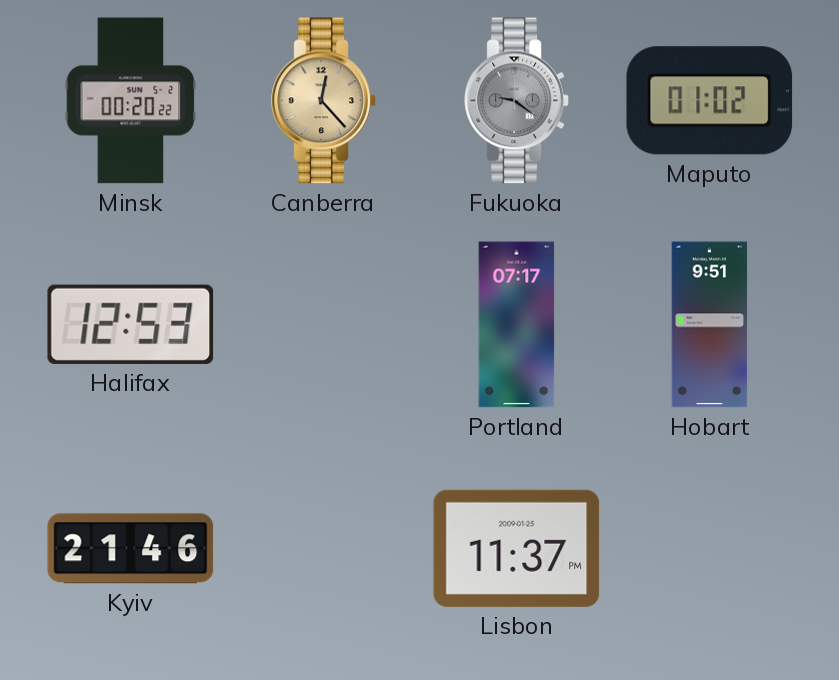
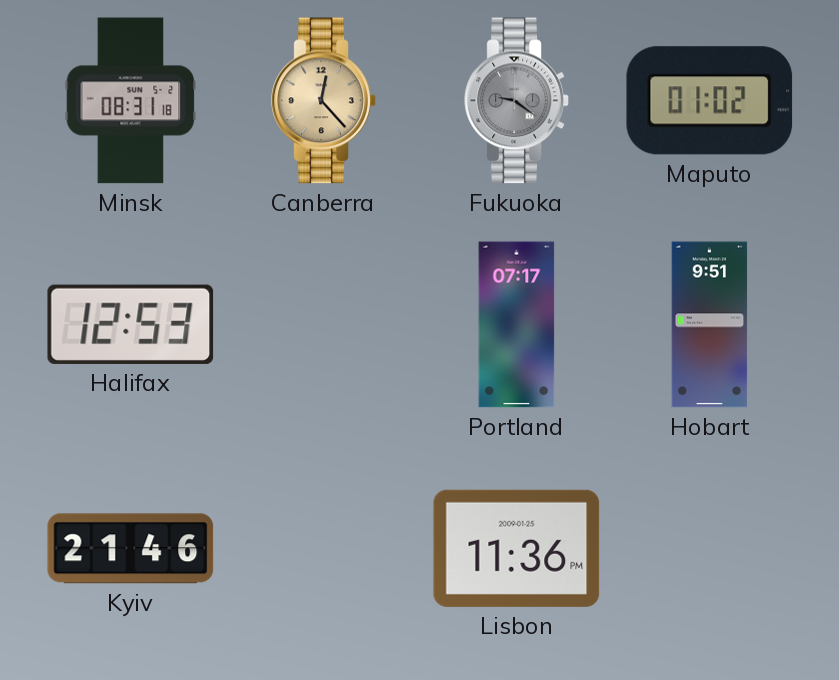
Minsk: 00:20 -> 08:31 (131, 101)
Lisbon: 11:37 -> 11:36 (517, 548)
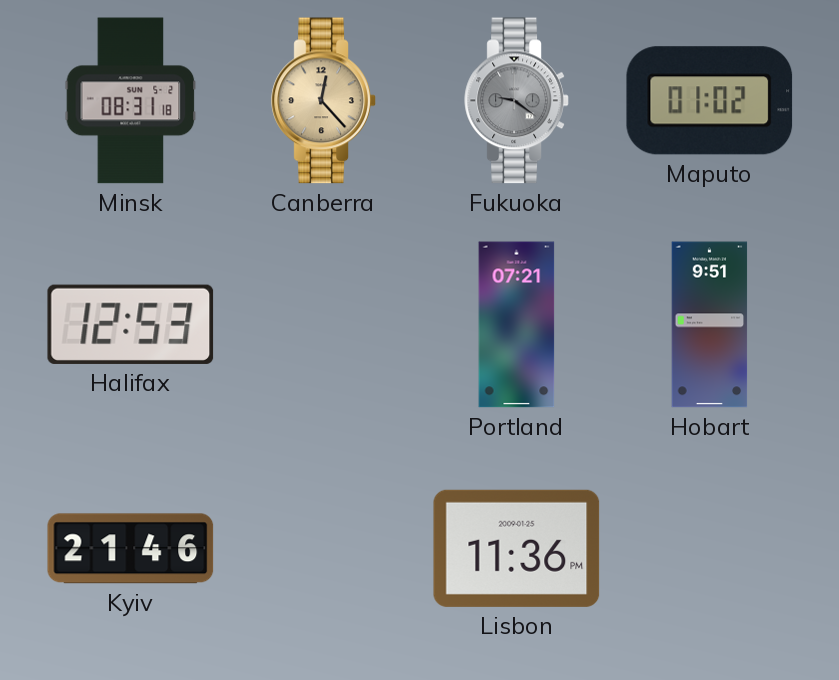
Portland: 07:17 -> 07:21 (517, 325)
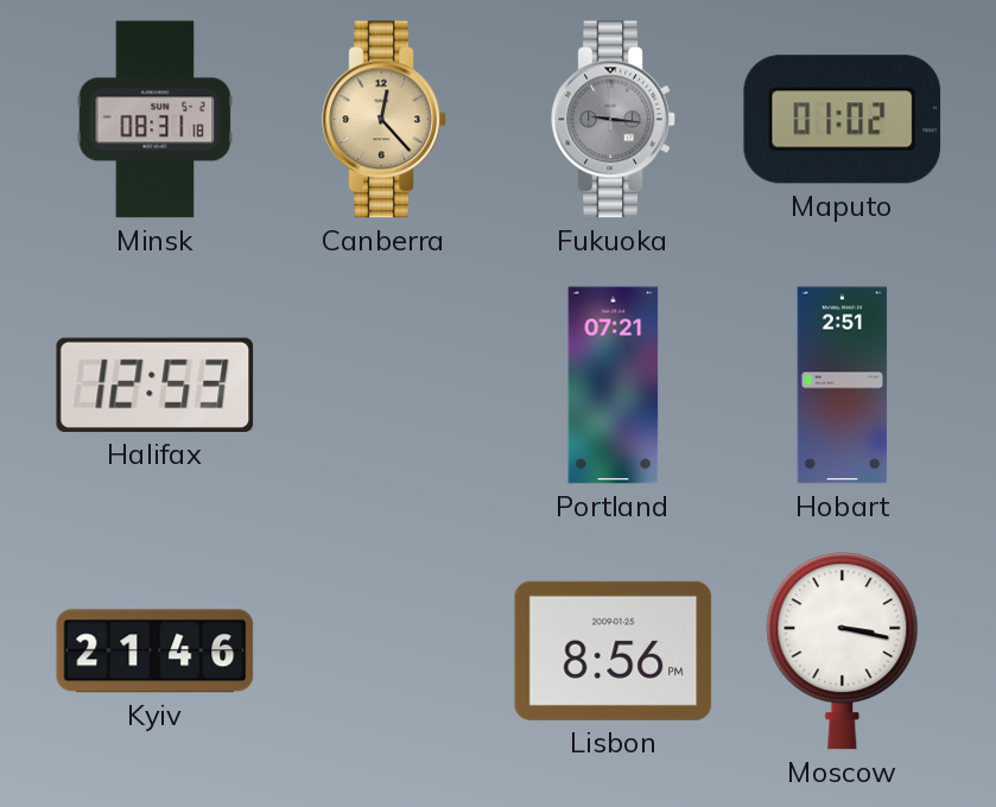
Fukuoka: 9:21 -> 9:16 (614, 120)
Hobart: 9:51 -> 2:51 (843, 386)
Lisbon: 11:36 -> 8:56 (614, 650)
Moscow: none -> 3:17 (843, 652)
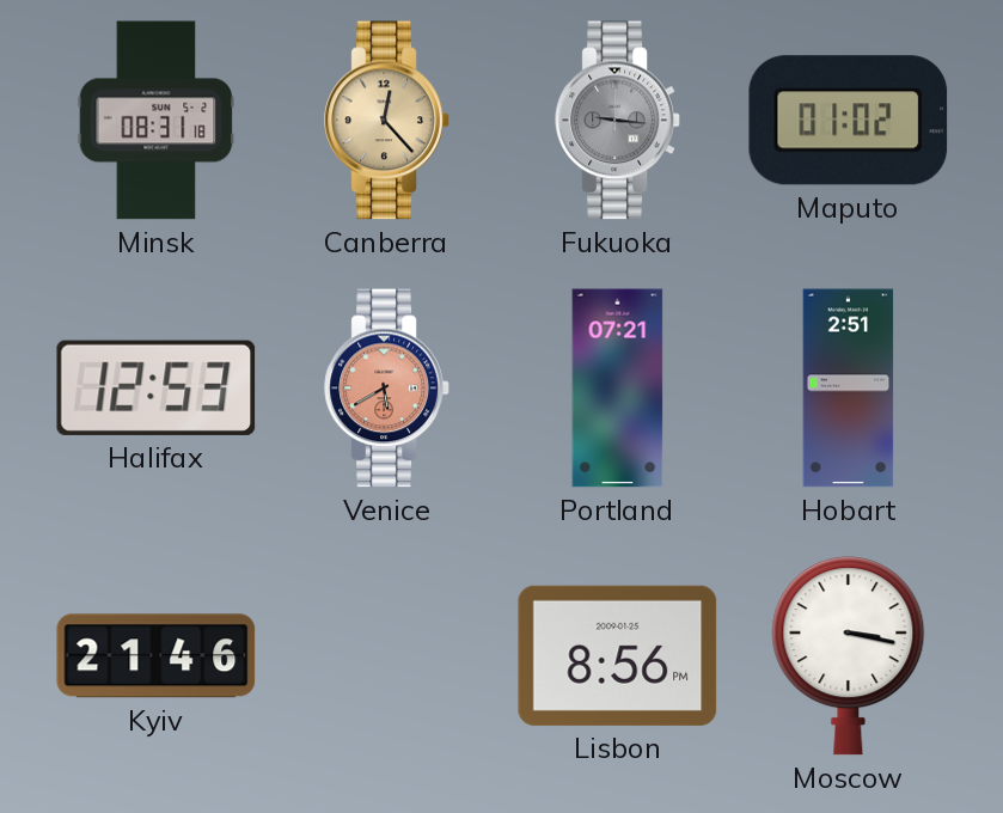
Venice: none -> 5:40 (387, 389)
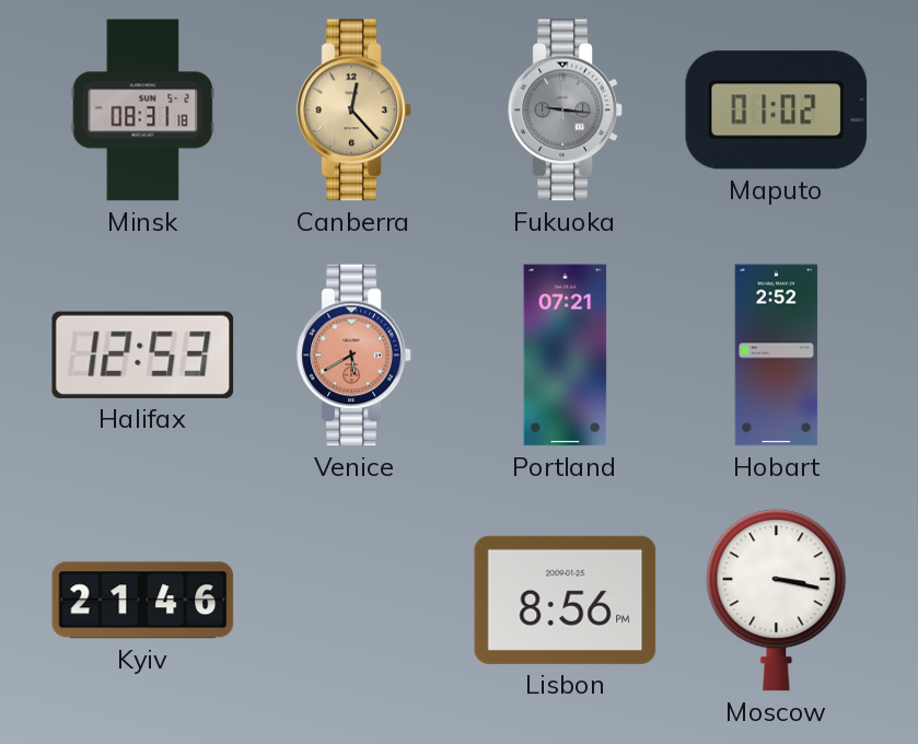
Hobart: 2:51 -> 2:52 (777, 356)
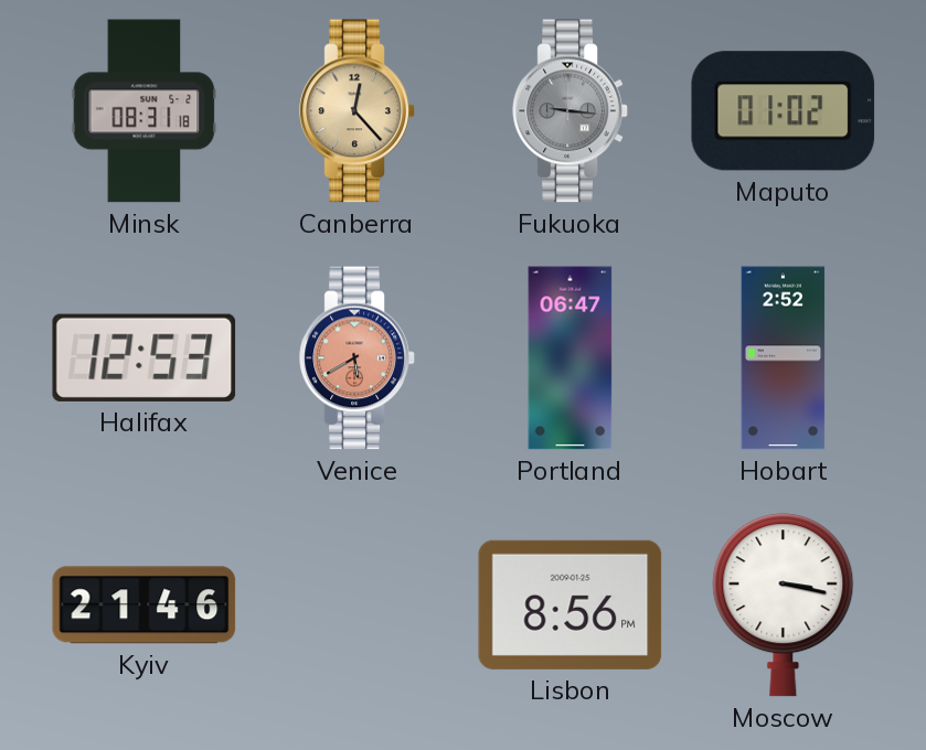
Portland: 07:21 -> 06:47 (571, 358)
